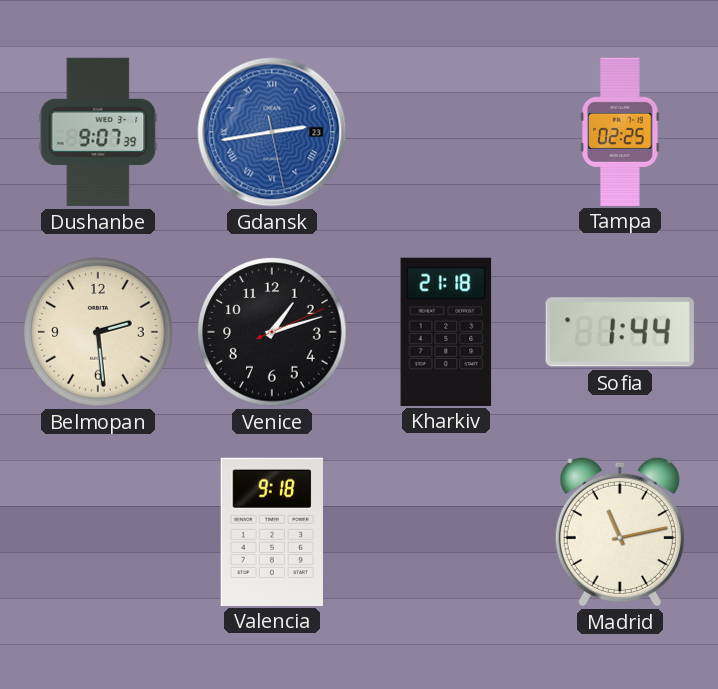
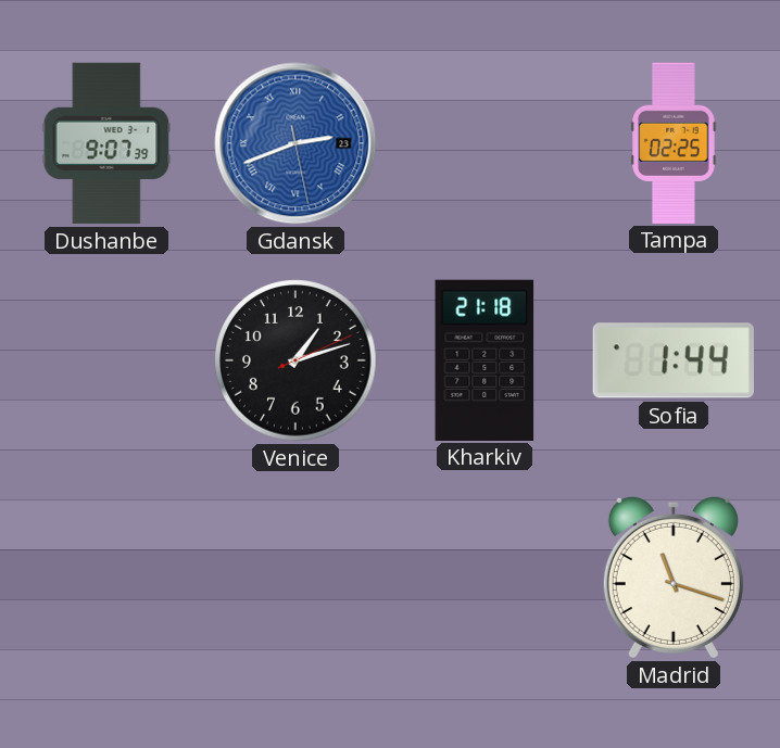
Gdansk: 2:43 -> 2:41 (295, 143)
Belmopan: 2:29 -> none (98, 332)
Valencia: 9:18 -> none (271, 531)
Madrid: 11:13 -> 11:18 (674, 578)
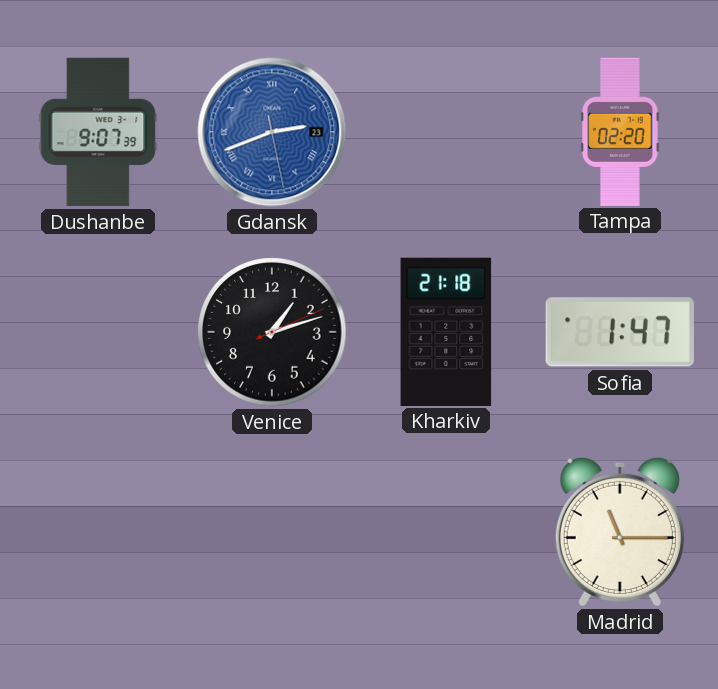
Tampa: 02:25 -> 02:20 (620, 131)
Sofia: 1:44 -> 1:47 (620, 332)
Madrid: 11:18 -> 11:15 (620, 532)
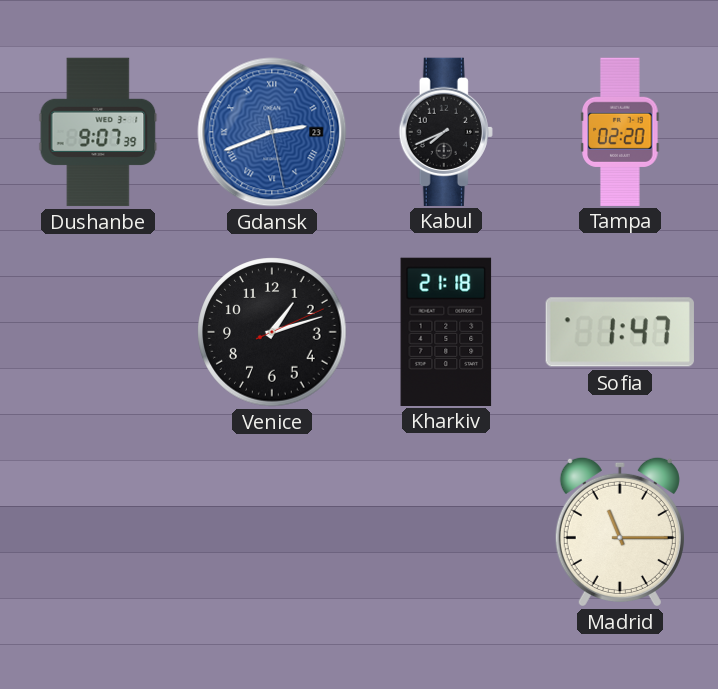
Kabul: none -> 7:41 (446, 131)
